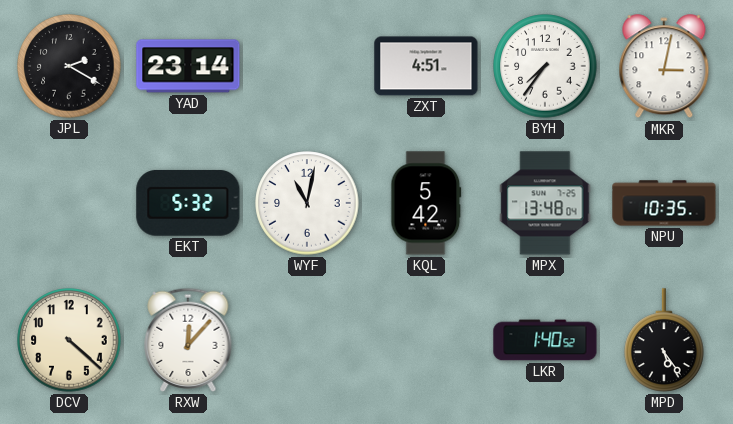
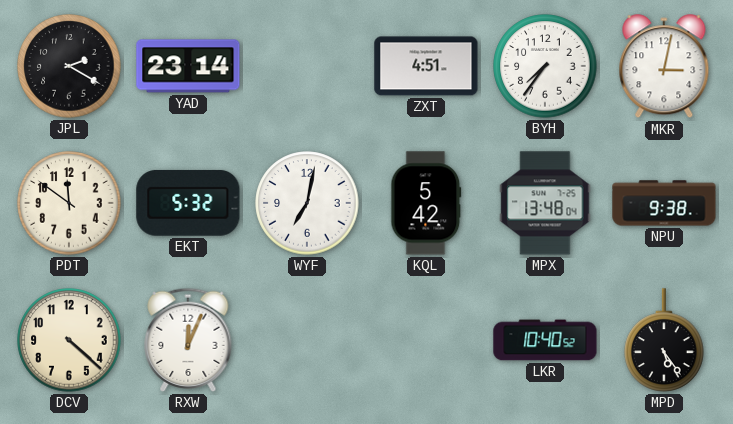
PDT: none -> 11:51 (69, 203)
WYF: 11:02 -> 7:02 (307, 203)
NPU: 10:35 -> 9:38 (664, 203)
RXW: 12:07 -> 12:04 (188, 340)
LKR: 1:40 -> 10:40 (545, 340)
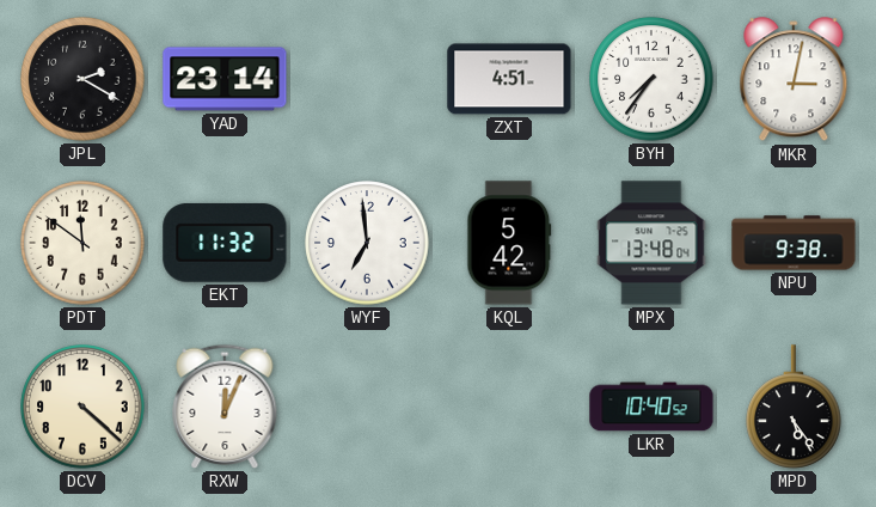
EKT: 5:32 -> 11:32 (225, 243)
WYF: 7:02 -> 6:59 (367, 243)
